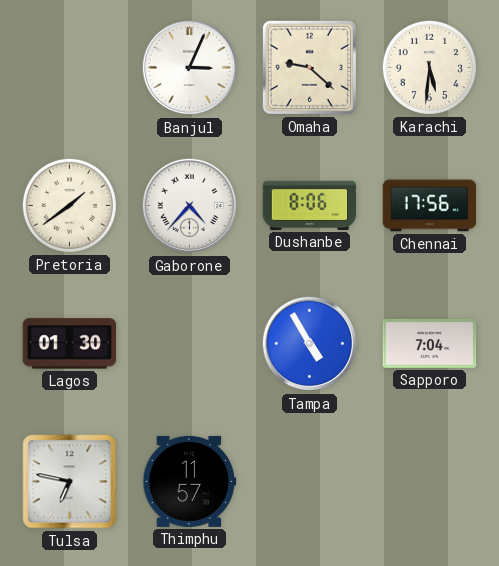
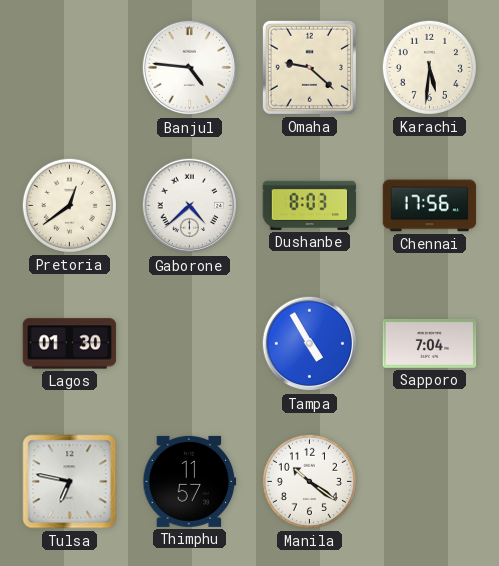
Banjul: 3:04 -> 4:46 (190, 68)
Pretoria: 1:39 -> 12:39 (69, 205)
Gaborone: 4:37 -> 4:38 (190, 206)
Dushanbe: 8:06 -> 8:03 (310, 205)
Manila: none -> 10:21 (309, 481)
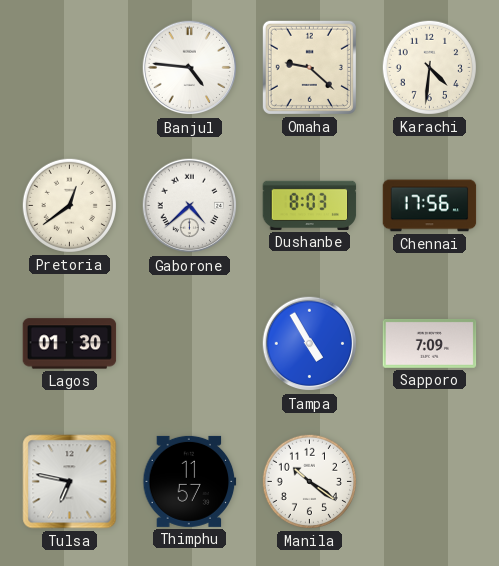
Karachi: 5:31 -> 4:31 (429, 67)
Sapporo: 7:04 -> 7:09 (430, 343)
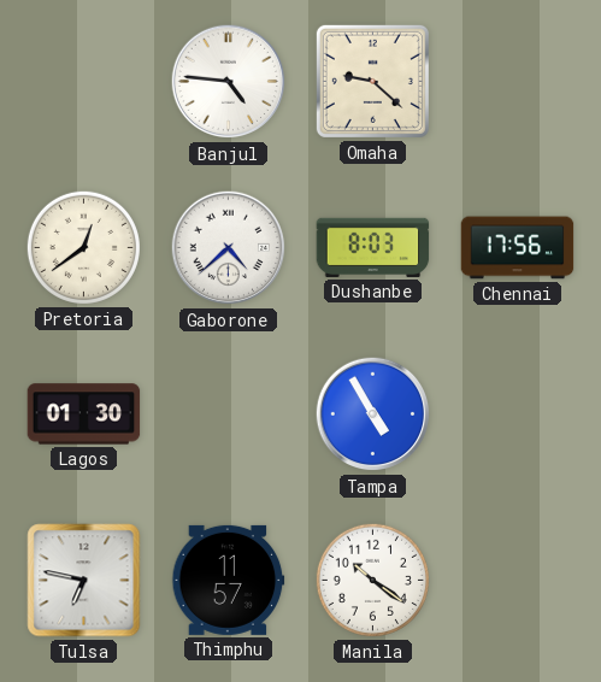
Karachi: 4:31 -> none (429, 67)
Sapporo: 7:09 -> none (430, 343)
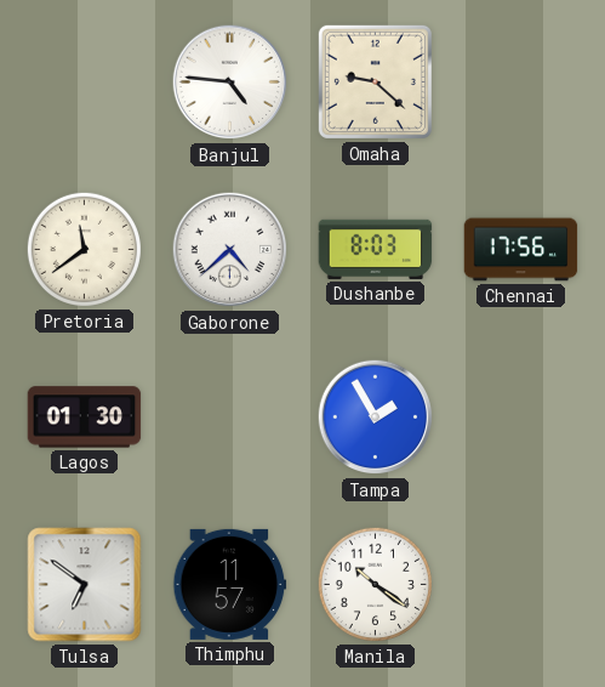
Pretoria: 12:39 -> 11:39 (84, 249)
Tampa: 4:55 -> 1:55 (376, 418)
Tulsa: 6:47 -> 6:51 (85, 585)
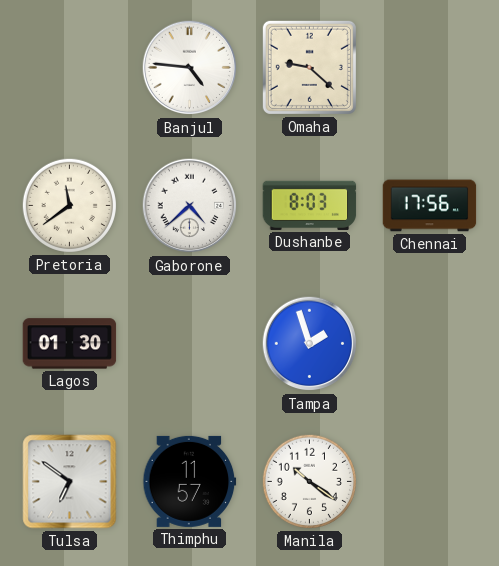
Tampa: 1:55 -> 1:57 (310, 344)
